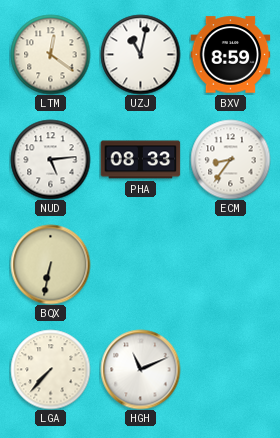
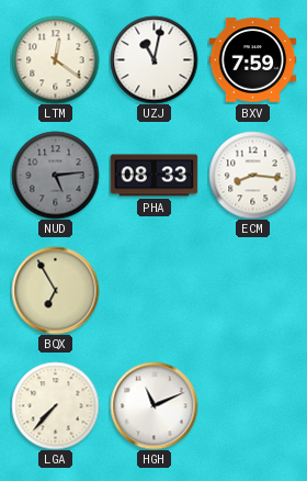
BXV: 8:59 -> 7:59 (252, 60)
NUD dial: white -> grey (55, 175)
ECM: 8:36 -> 8:16 (252, 175)
BQX: 6:32 -> 6:55 (55, 290)
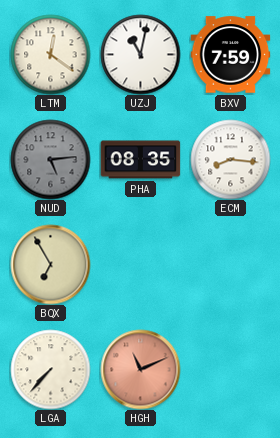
PHA: 08:33 -> 08:35 (140, 160)
HGH dial: white -> salmon (140, 369)
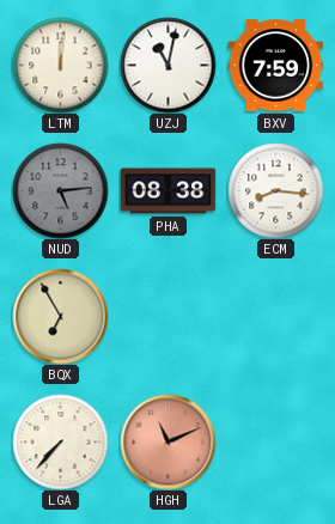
LTM: 12:21 -> 12:01 (60, 65)
PHA: 08:35 -> 08:38 (167, 191)
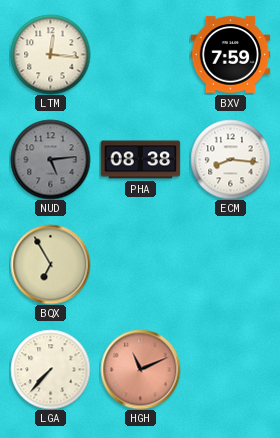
LTM: 12:01 -> 12:16 (50, 54)
UZJ: 11:02 -> none (167, 65)
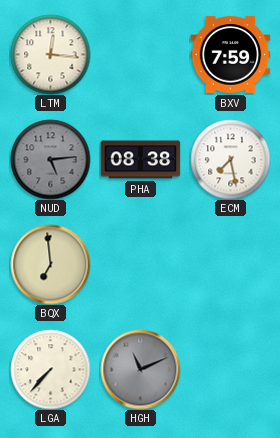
ECM: 8:16 -> 7:28 (230, 159)
BQX: 6:55 -> 6:59 (50, 264)
HGH dial: salmon -> grey (140, 369)
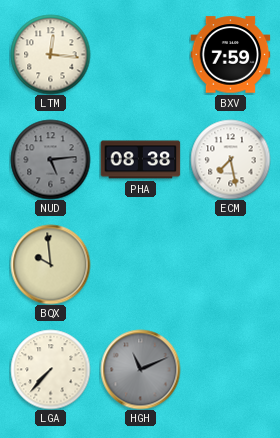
BQX: 6:59 -> 9:59 (50, 264)
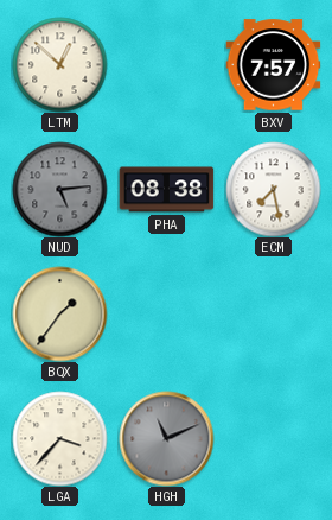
LTM: 12:16 -> 12:52 (59, 64)
BXV: 7:59 -> 7:57 (273, 65)
BQX: 9:59 -> 1:36 (59, 313)
LGA: 7:37 -> 3:37 (59, 438)
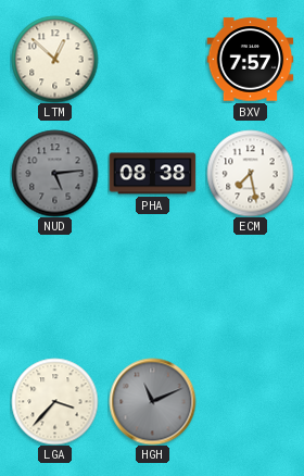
BQX: 1:36 -> none (59, 313)
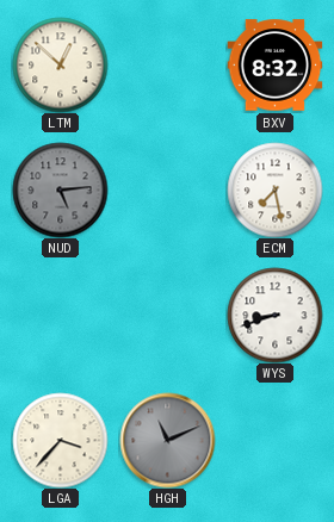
BXV: 7:57 -> 8:32 (274, 66)
PHA: 08:38 -> none (152, 174)
WYS: none -> 8:42 (274, 315)
